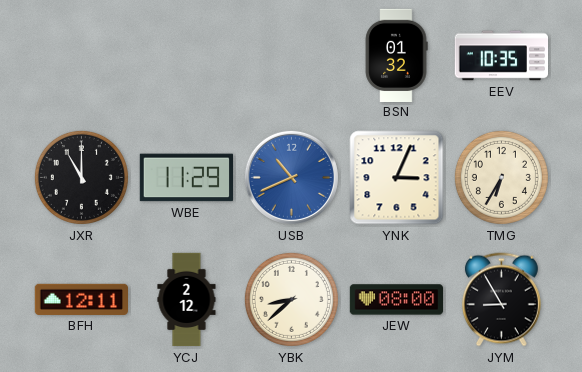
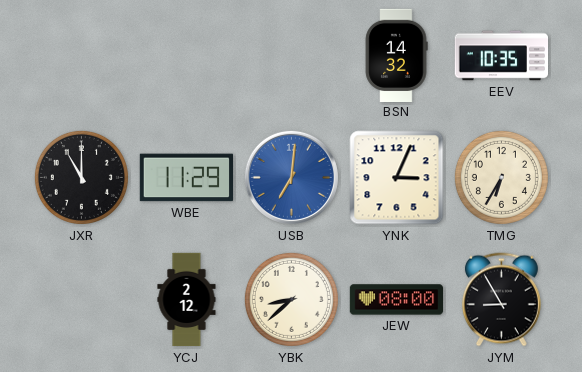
BSN: 01:32 -> 14:32 (396, 55)
USB: 10:41 -> 7:01 (291, 177)
BFH: 12:11 -> none (81, 299)
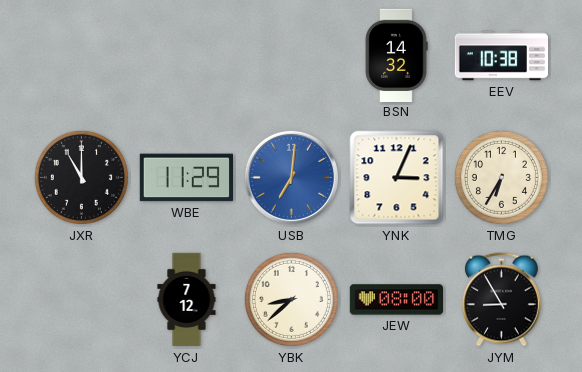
EEV: 10:35 -> 10:38 (501, 56)
YCJ: 2:12 -> 7:12 (187, 300)
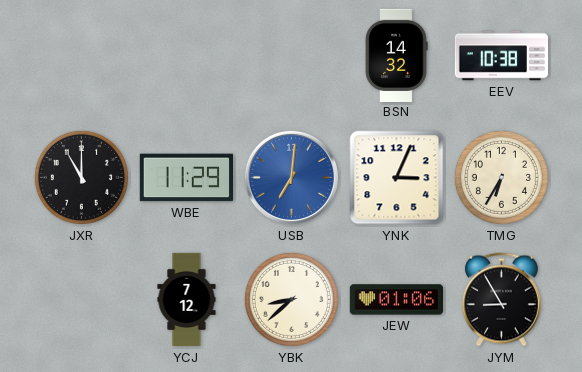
JEW: 08:00 -> 01:06 (397, 300)
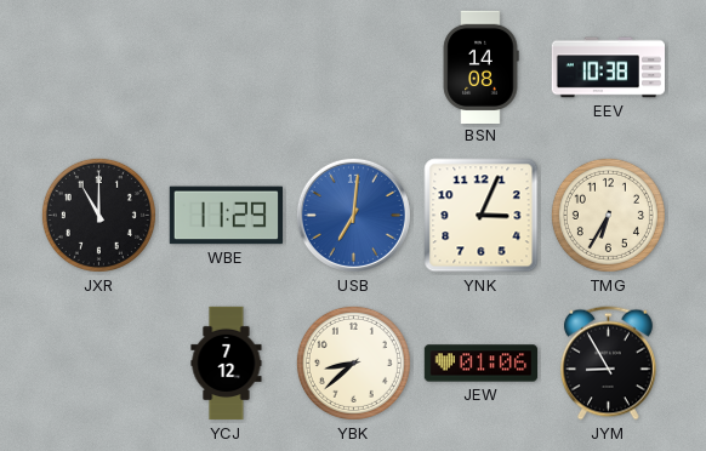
BSN: 14:32 -> 14:08 (480, 67)
